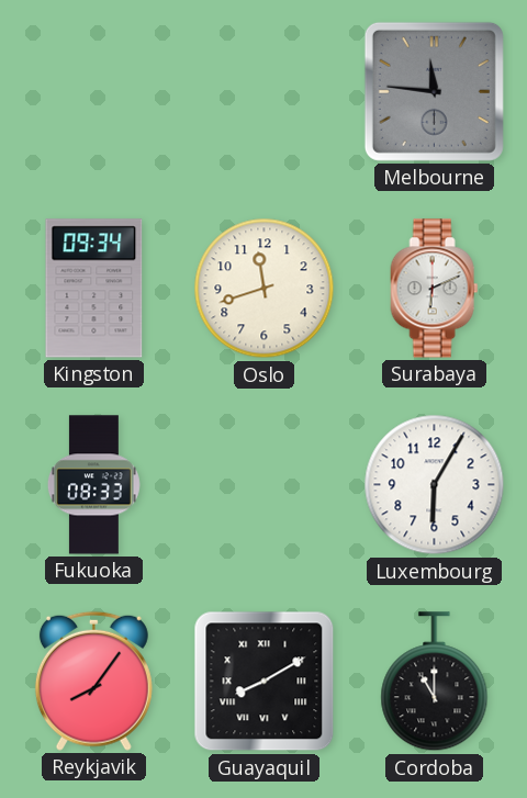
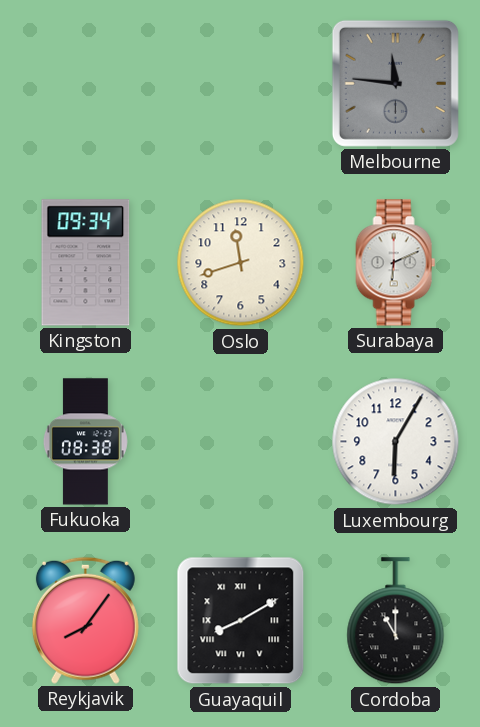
Fukuoka: 08:33 -> 08:38 (85, 442)
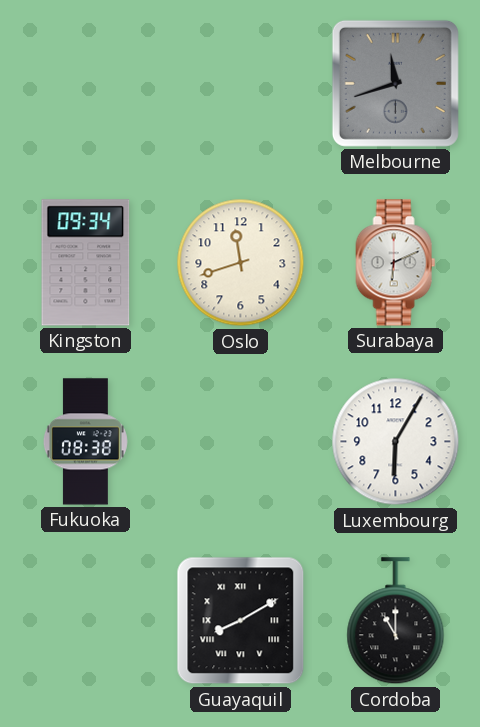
Melbourne: 11:46 -> 11:42 (395, 83)
Reykjavik: 8:06 -> none (85, 620)
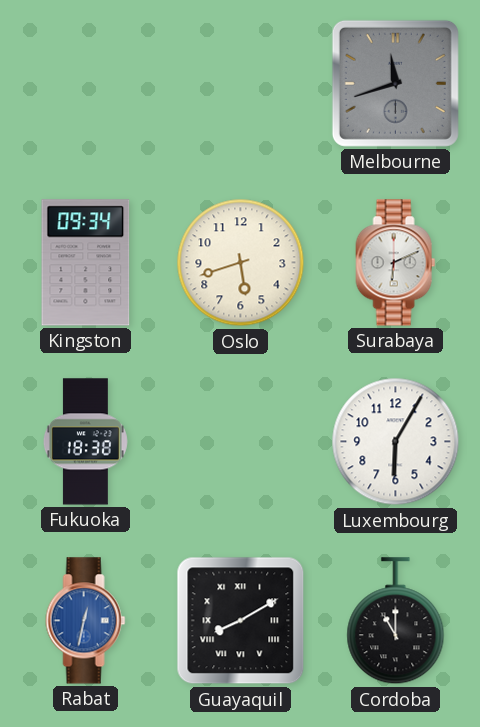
Oslo: 11:42 -> 5:42 (241, 263)
Fukuoka: 08:38 -> 18:38 (85, 442)
Rabat: none -> 12:32 (86, 621)
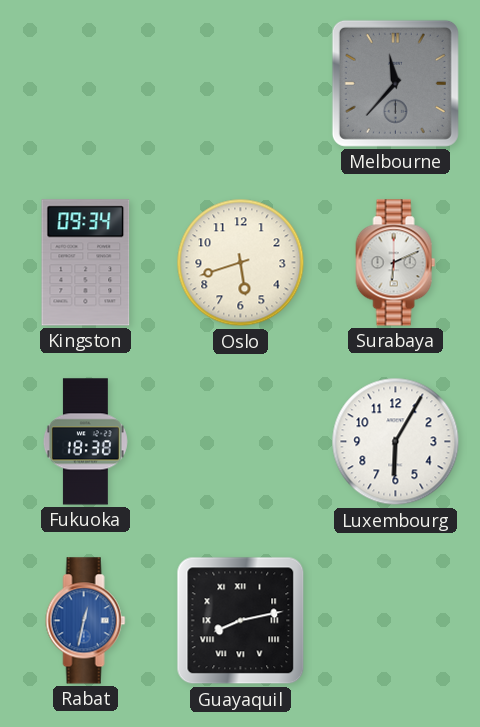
Melbourne: 11:42 -> 11:37 (395, 83)
Guayaquil: 8:10 -> 8:13 (241, 621)
Cordoba: 11:00 -> none (396, 621)
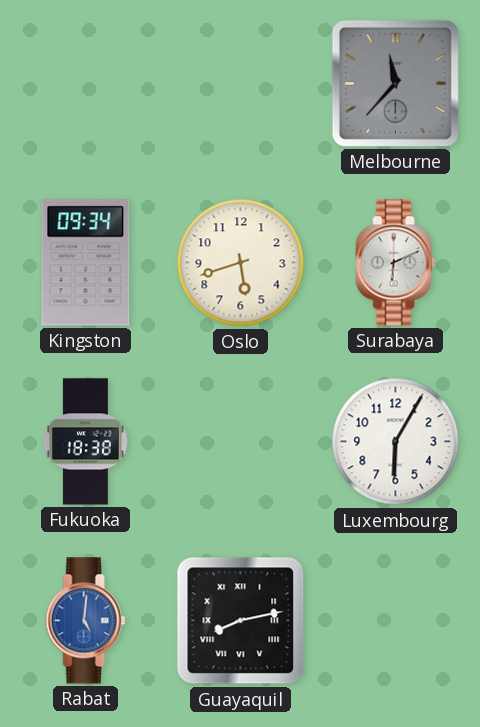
Rabat: 12:32 -> 5:01 (86, 621)
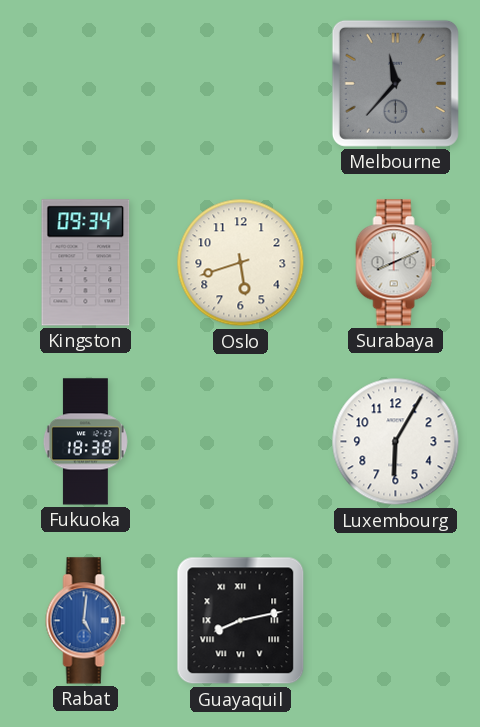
Surabaya: 6:11 -> 8:11 (396, 263)
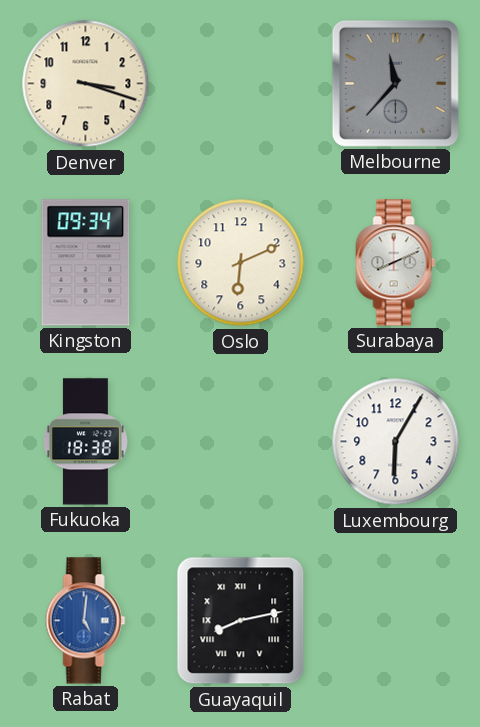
Denver: none -> 3:18 (86, 84)
Oslo: 5:42 -> 6:11 (241, 263)
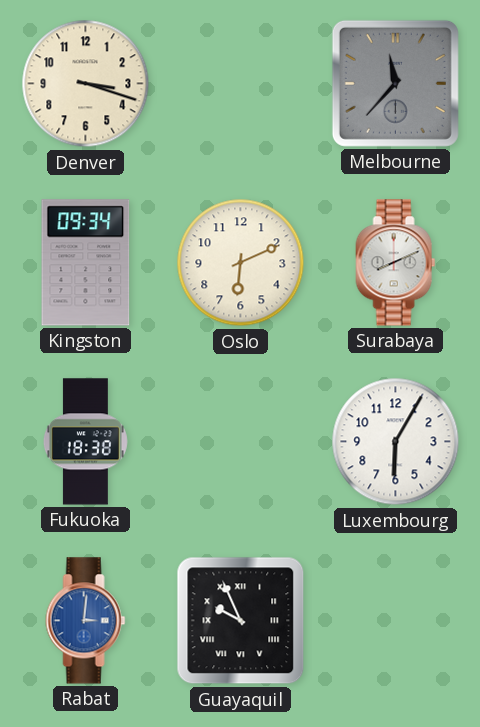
Rabat: 5:01 -> 3:01 (86, 621)
Guayaquil: 8:13 -> 9:56 (241, 621)
